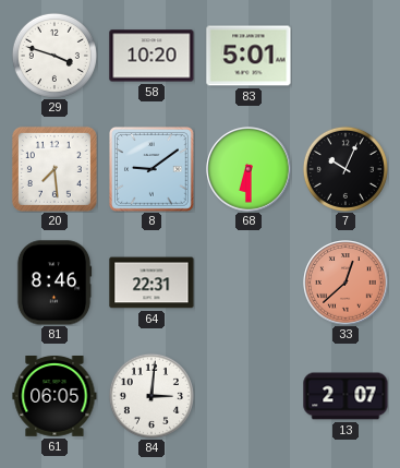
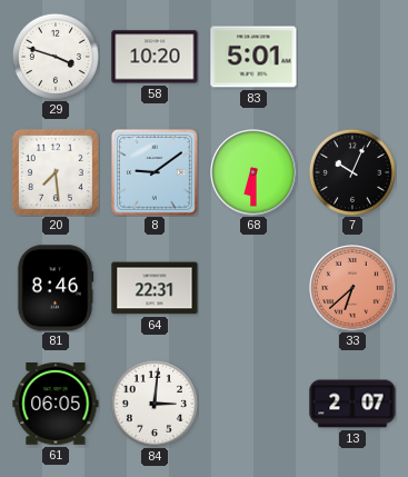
33: 12:38 -> 6:38 (352, 288)
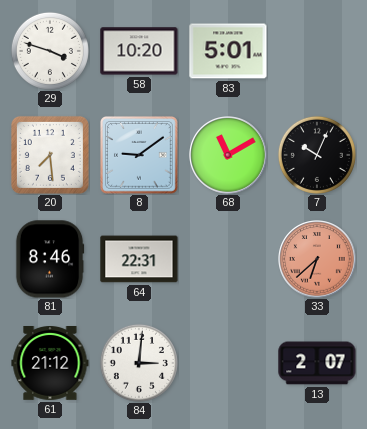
68: 6:30 -> 11:10 (228, 155)
61: 06:05 -> 21:12 (50, 364)
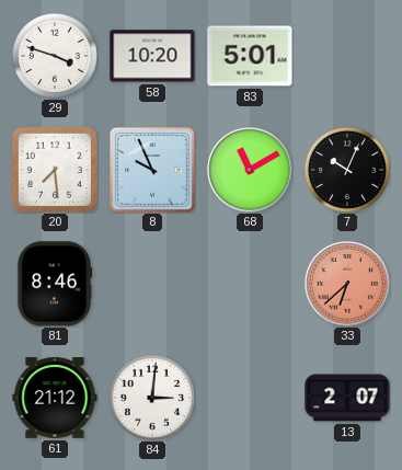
8: 9:09 -> 9:56 (153, 171)
64: 22:31 -> none (139, 259)
